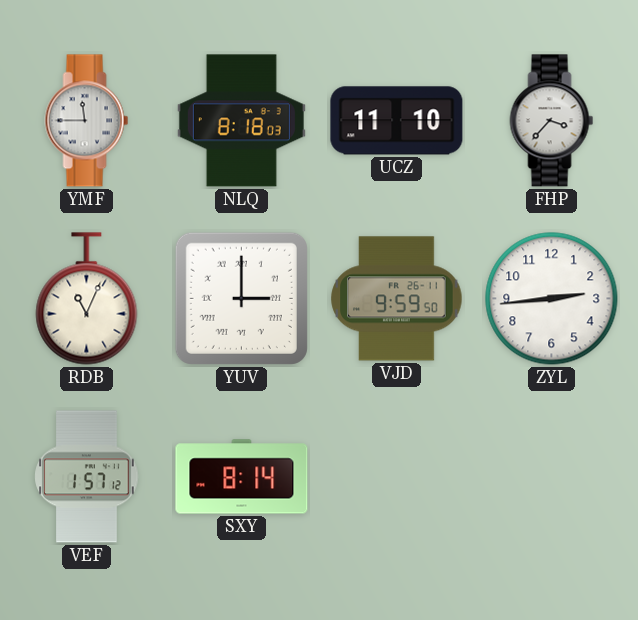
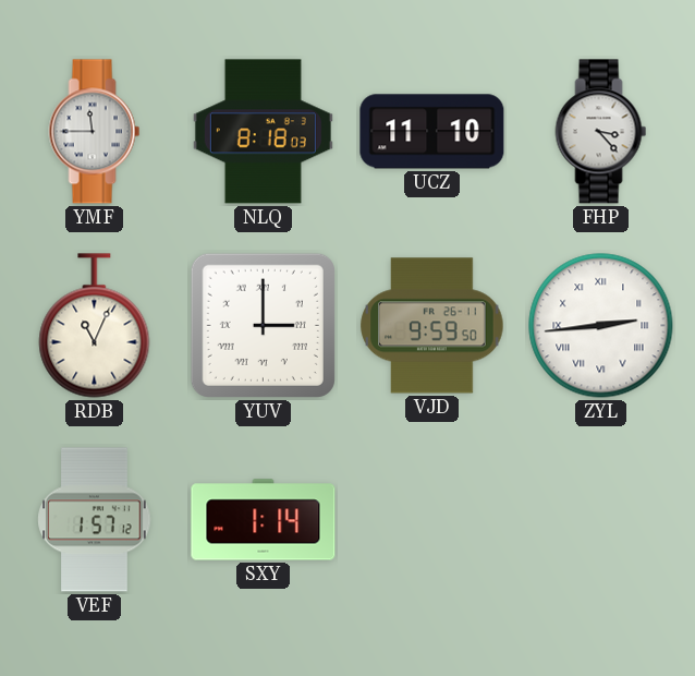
FHP: 3:37 -> 3:23 (601, 132)
ZYL numerals: Arabic -> Roman (601, 326)
SXY: 8:14 -> 1:14 (264, 520)
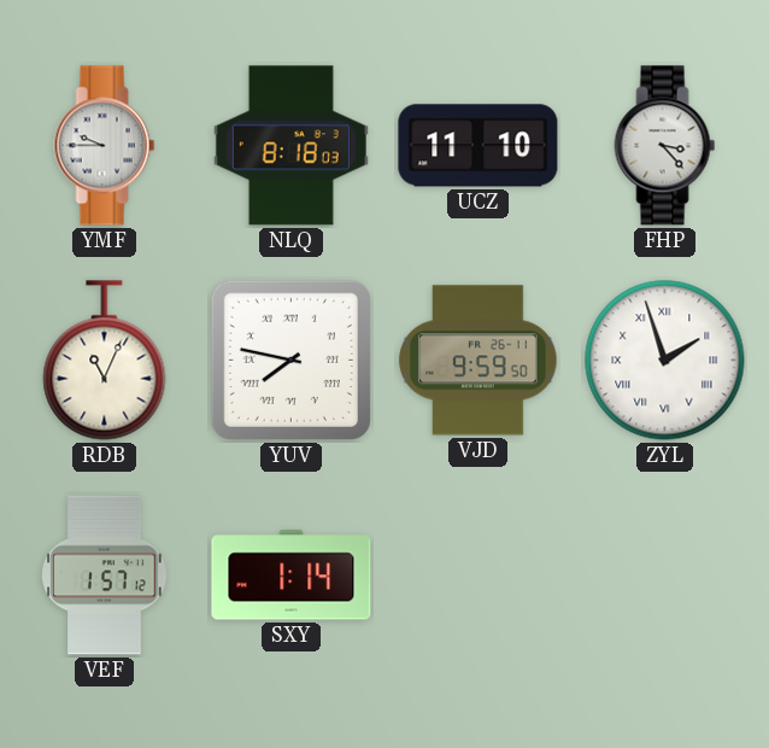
YMF: 11:45 -> 9:45 (105, 146)
YUV: 3:00 -> 7:47 (290, 360)
ZYL: 2:44 -> 1:57 (665, 361)
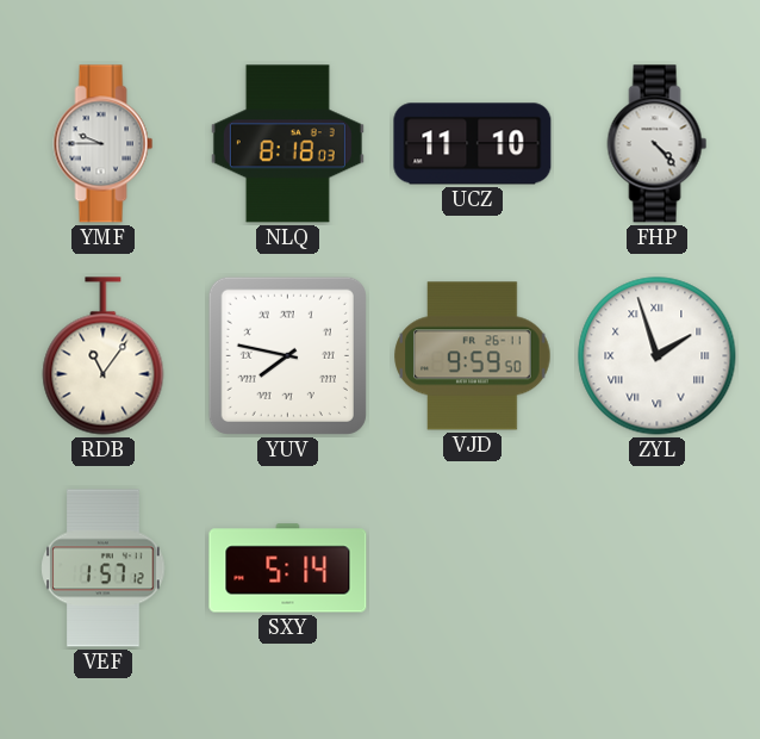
FHP: 3:23 -> 4:23 (658, 144)
RDB: 11:04 -> 11:06 (104, 356)
SXY: 1:14 -> 5:14 (288, 569)
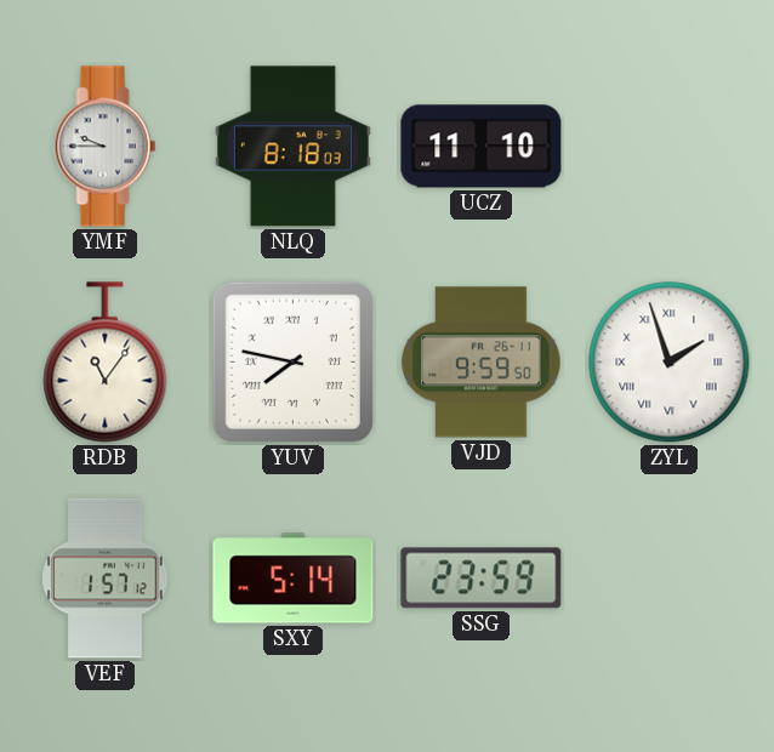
FHP: 4:23 -> none (658, 144)
SSG: none -> 23:59 (482, 579)
